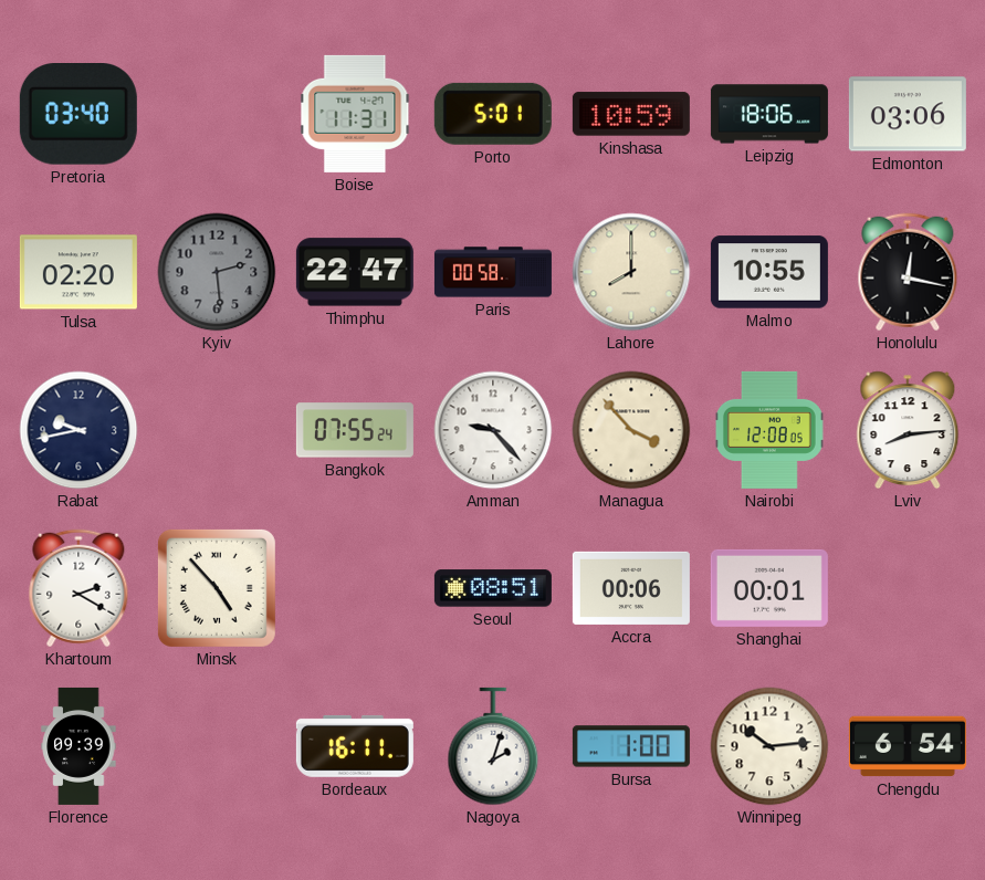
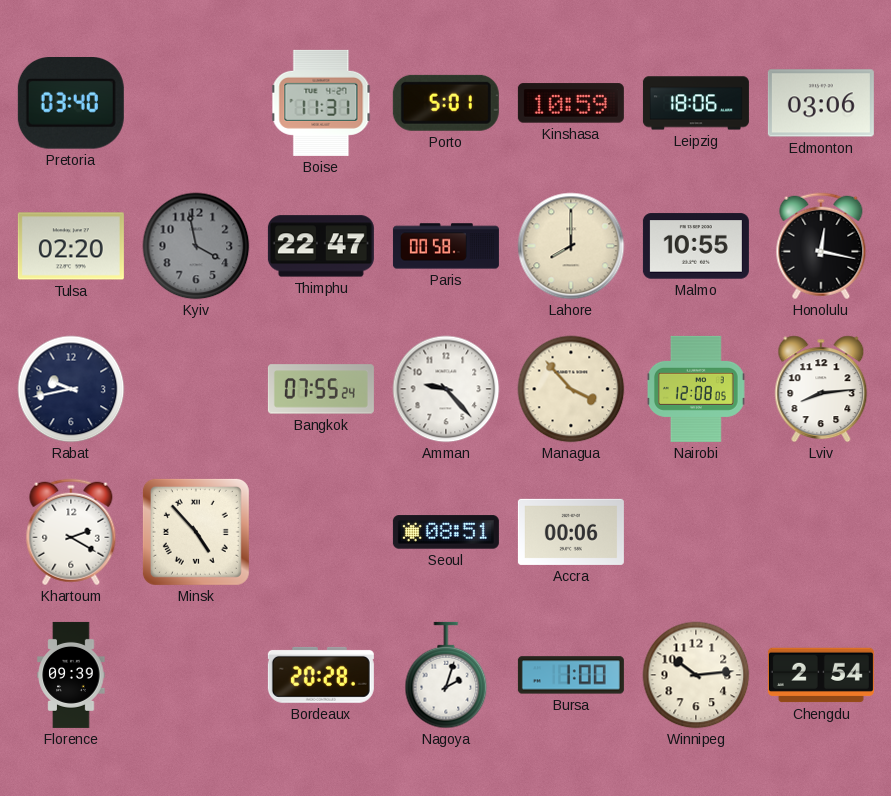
Kyiv: 2:29 -> 3:58 (196, 246)
Shanghai: 00:01 -> none (769, 588)
Bordeaux: 16:11 -> 20:28 (321, 675)
Chengdu: 6:54 -> 2:54 (821, 675)
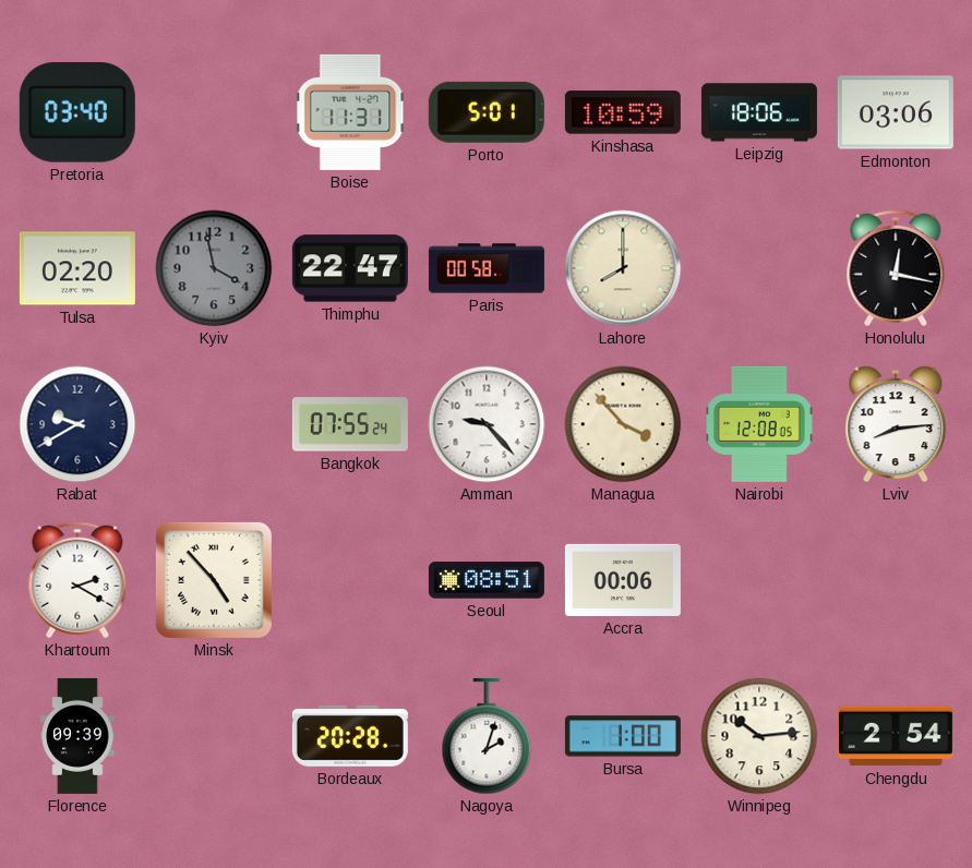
Malmo: 10:55 -> none (696, 246)
Rabat: 9:43 -> 9:40 (77, 424)
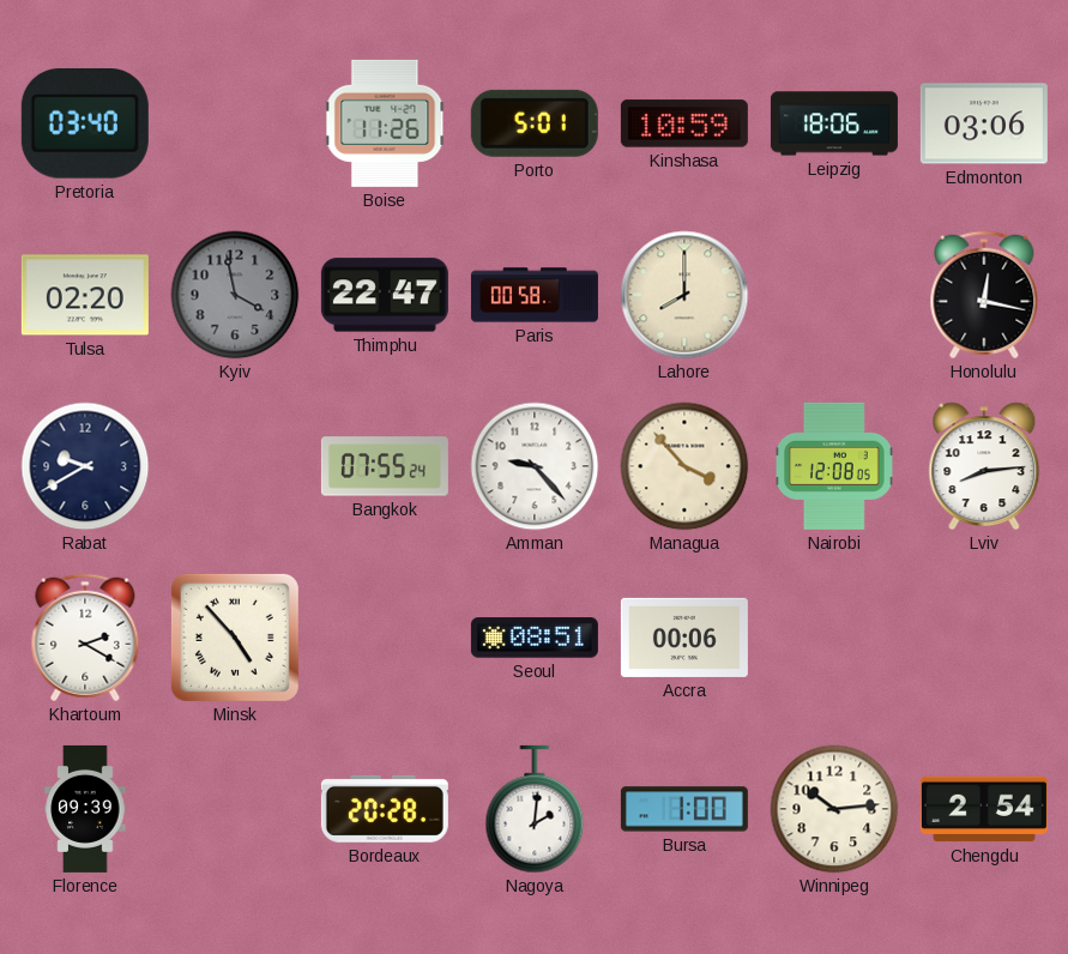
Boise: 11:31 -> 11:26 (385, 123)
Nagoya: 2:03 -> 2:01 (535, 809)
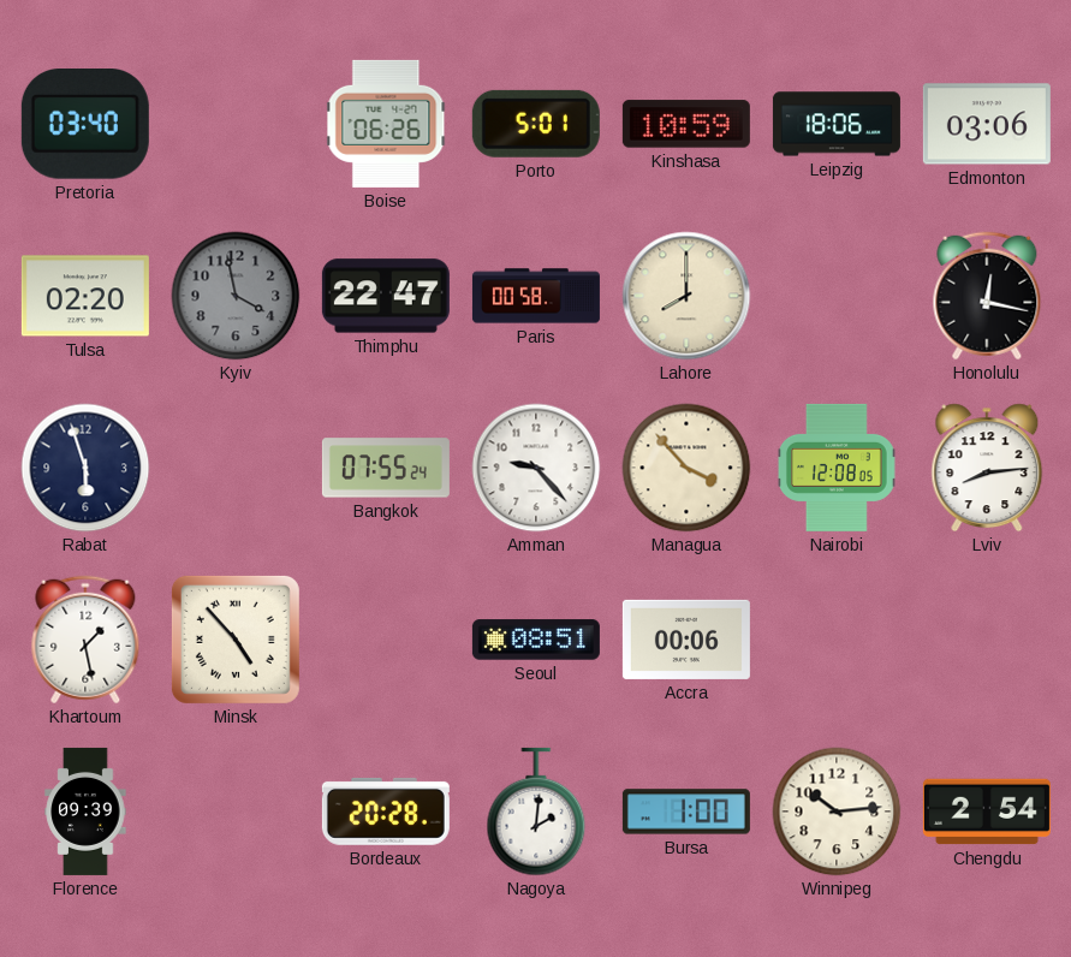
Boise: 11:26 -> 06:26 (386, 124)
Rabat: 9:40 -> 5:57 (85, 468)
Khartoum: 2:20 -> 1:28 (85, 640)
